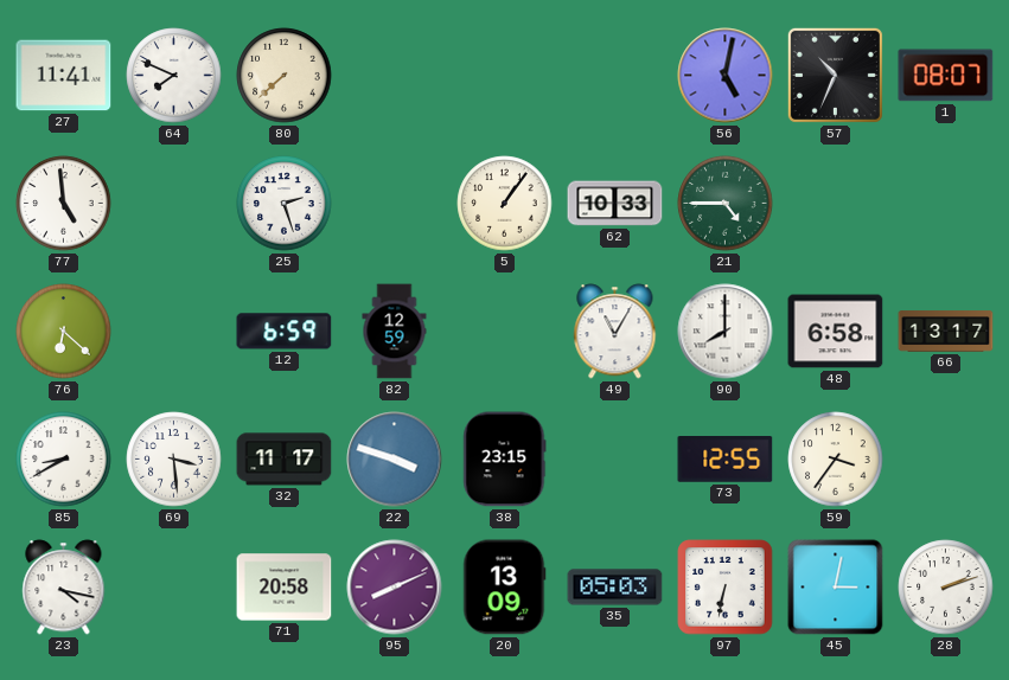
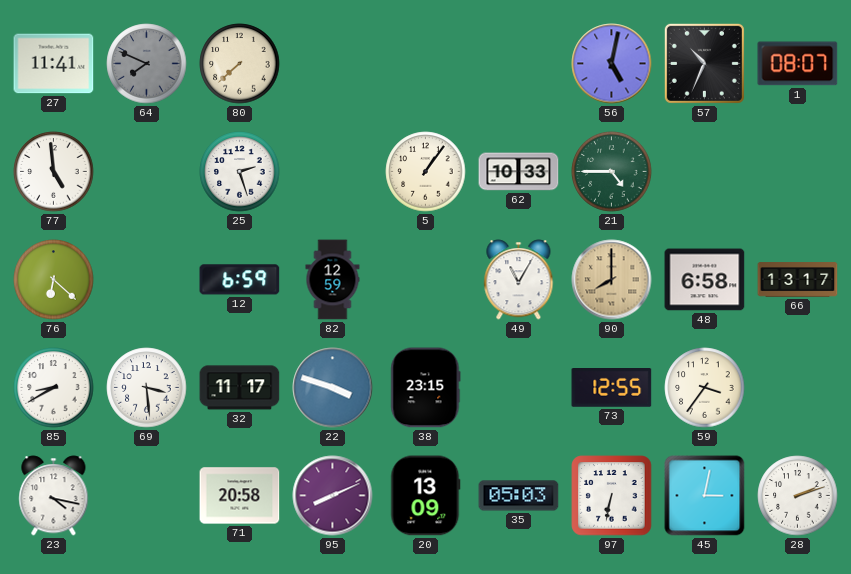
64 dial: white -> grey (147, 64)
90 dial: white -> champagne (612, 280)
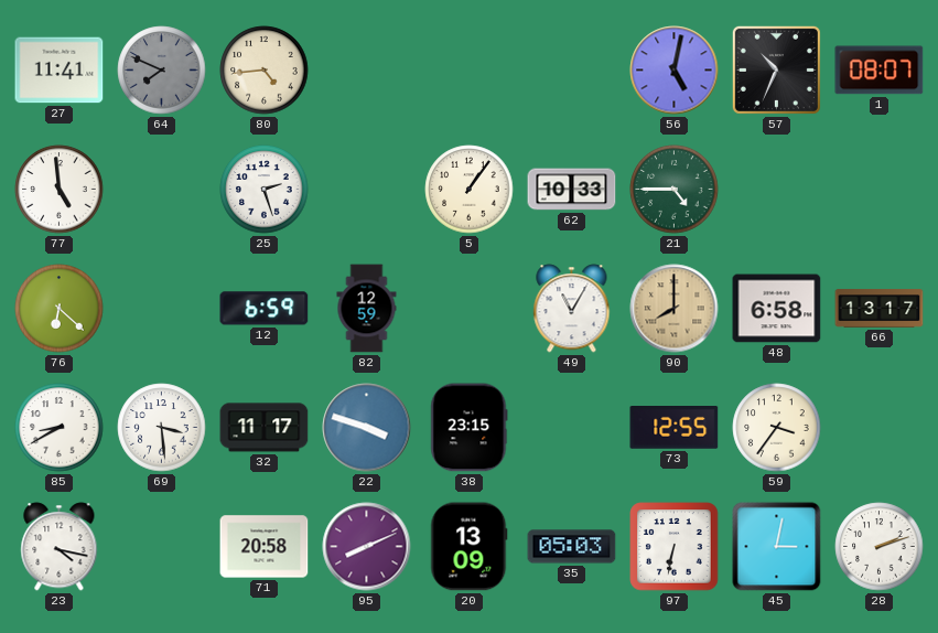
80: 7:38 -> 4:44 (265, 71)
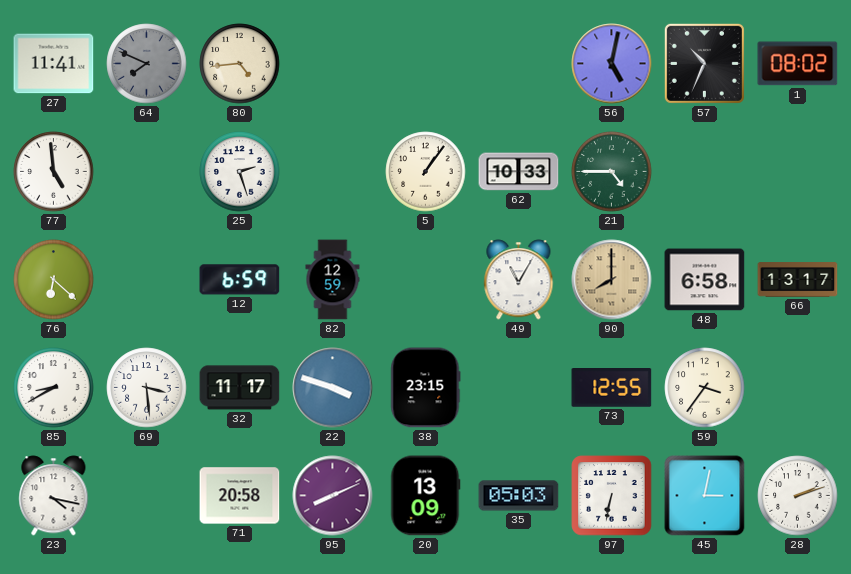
1: 08:07 -> 08:02 (798, 64)
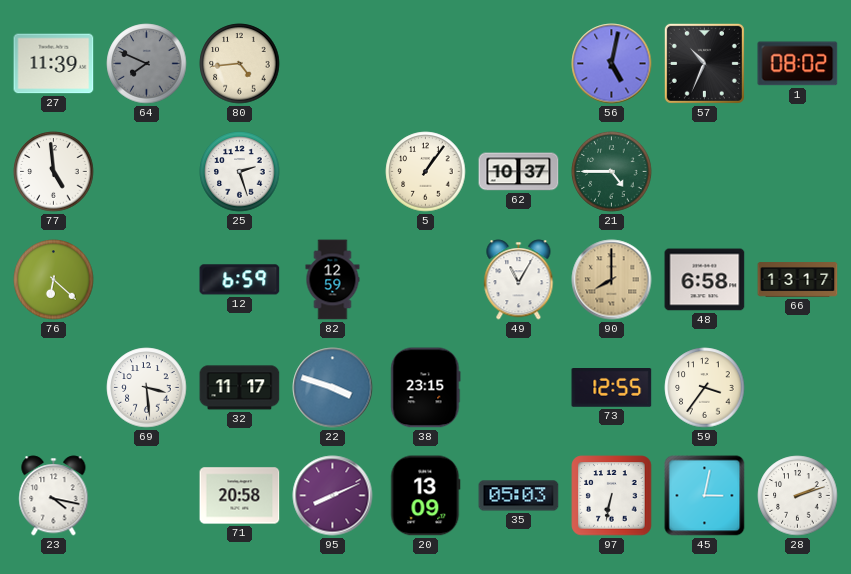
27: 11:41 -> 11:39 (54, 64)
62: 10:33 -> 10:37 (519, 172)
85: 8:40 -> none (54, 388)
